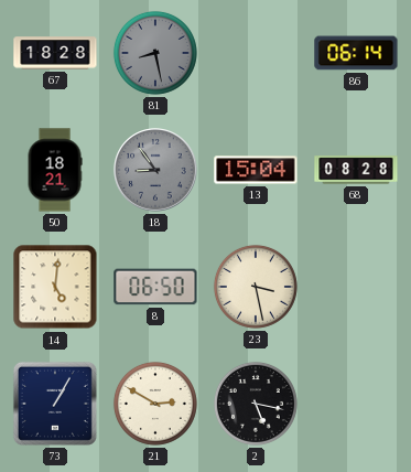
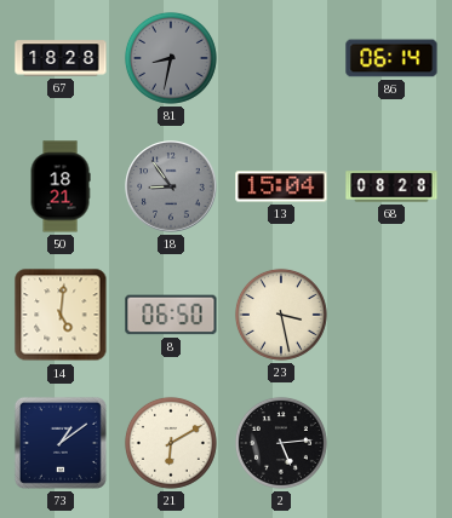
81: 8:28 -> 8:32 (171, 58)
73: 1:05 -> 1:09 (61, 443)
21: 2:50 -> 6:10 (171, 443)
2: 5:17 -> 5:14 (281, 443)
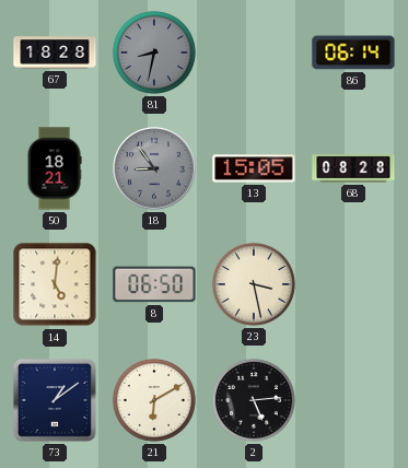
13: 15:04 -> 15:05 (254, 168)
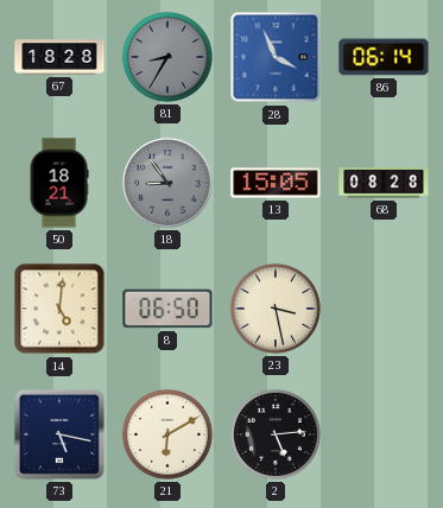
81: 8:32 -> 8:35 (167, 57)
28: none -> 3:56 (276, 57)
73: 1:09 -> 5:17 (59, 434)
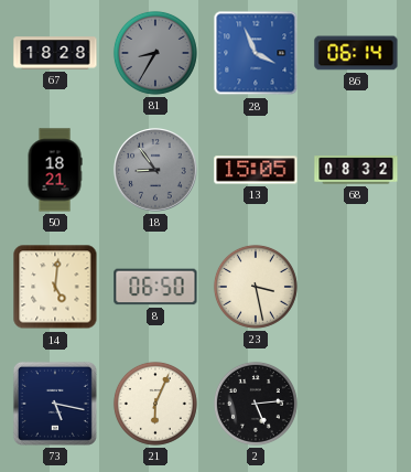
68: 08:28 -> 08:32 (356, 170)
21: 6:10 -> 6:04 (155, 404)
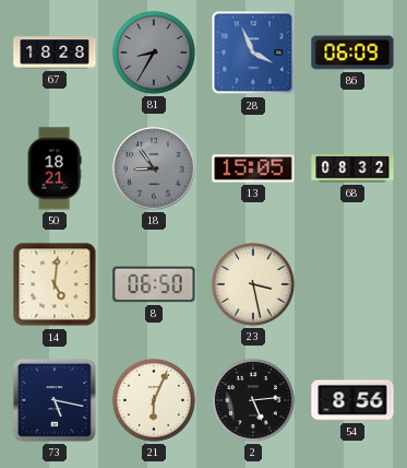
86: 06:14 -> 06:09 (352, 52)
54: none -> 8:56 (352, 400)
